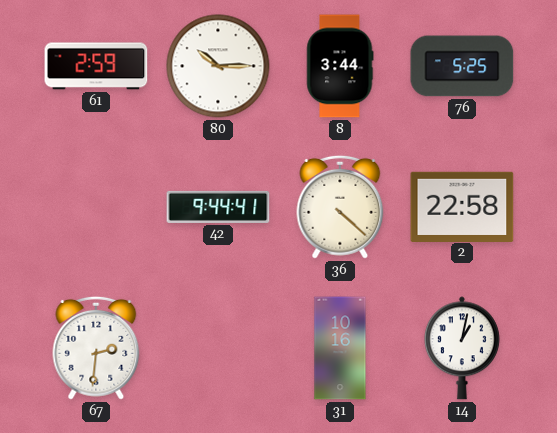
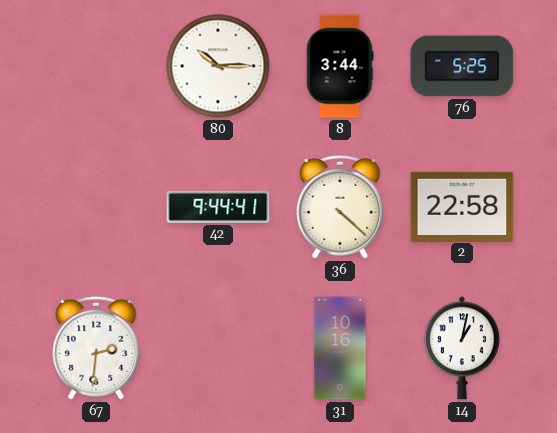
61: 2:59 -> none (96, 66)
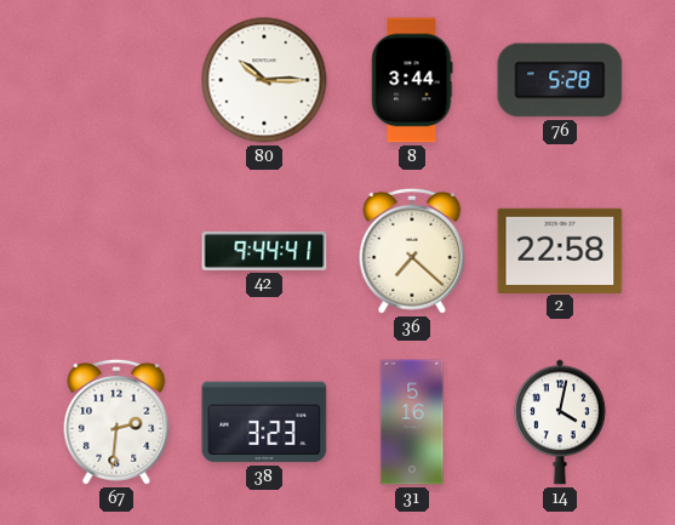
76: 5:25 -> 5:28 (560, 80)
36: 4:22 -> 7:22 (412, 251)
38: none -> 3:23 (264, 422)
31: 10:16 -> 5:16 (412, 422)
14: 1:02 -> 4:02 (560, 422)
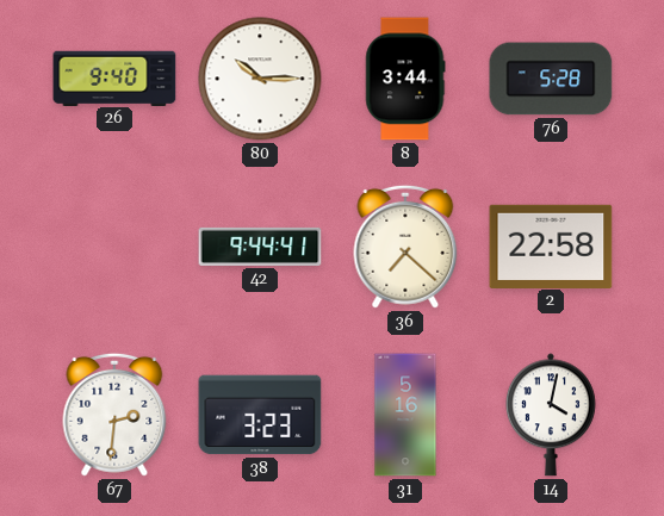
26: none -> 9:40 (114, 77)
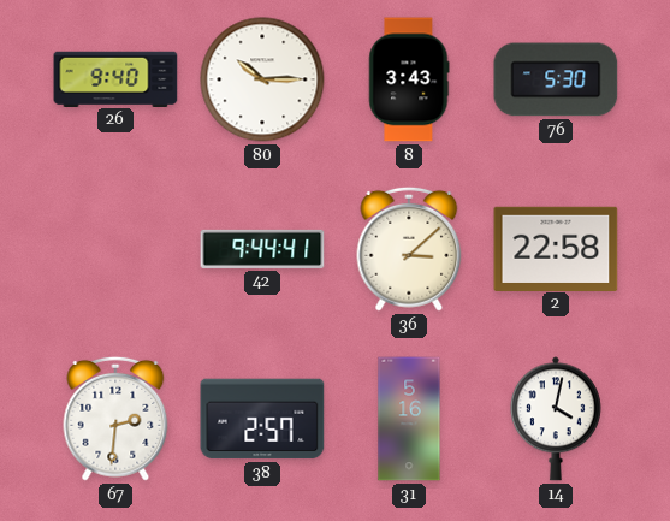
8: 3:44 -> 3:43 (409, 79)
76: 5:28 -> 5:30 (556, 79)
36: 7:22 -> 3:08 (409, 249)
38: 3:23 -> 2:57 (262, 419)
